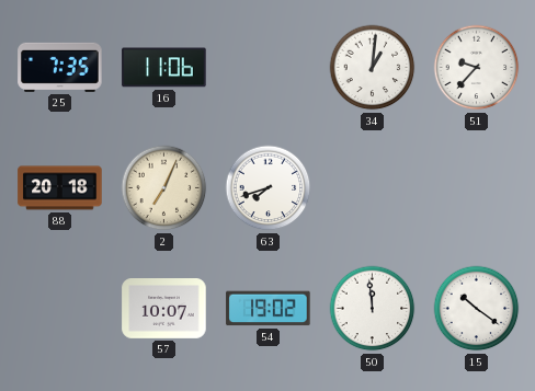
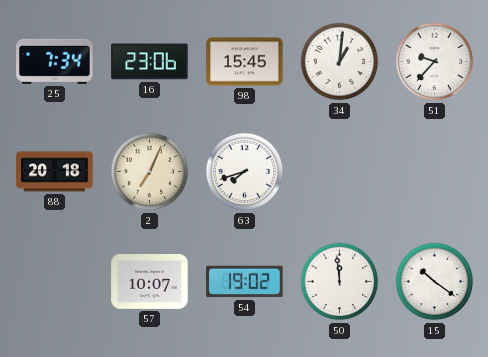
25: 7:35 -> 7:34 (55, 61)
16: 11:06 -> 23:06 (150, 62)
98: none -> 15:45 (245, 62)
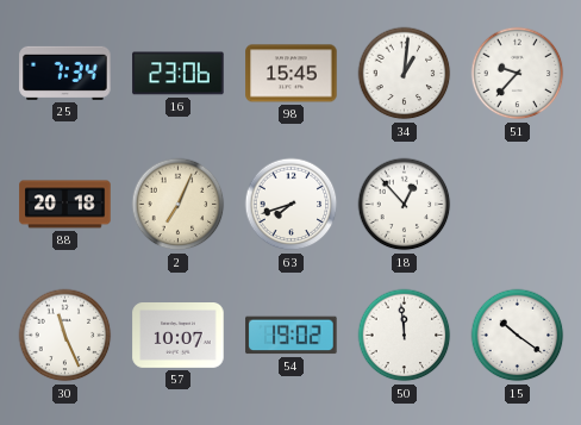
18: none -> 12:53 (405, 205)
30: none -> 11:26 (65, 336)
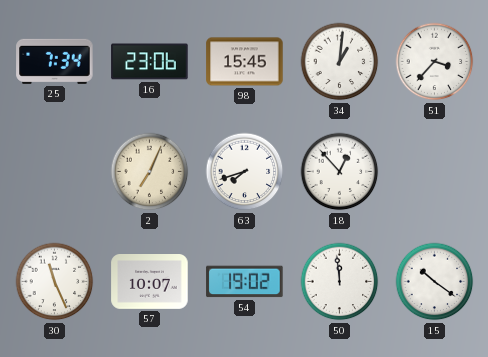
51: 9:37 -> 3:37 (435, 62)
88: 20:18 -> none (65, 205)
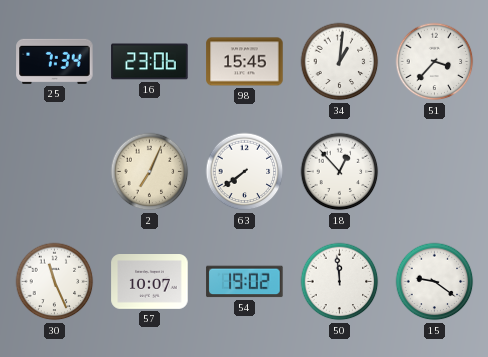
63: 7:42 -> 7:39 (245, 172)
15: 10:21 -> 9:21 (435, 282)
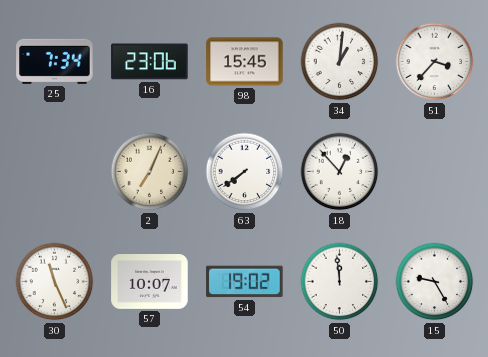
15: 9:21 -> 9:25 (435, 282)
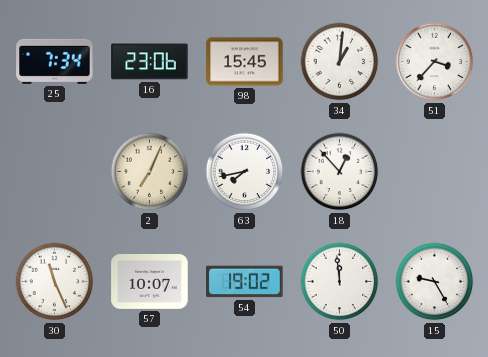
63: 7:39 -> 7:43 (245, 172)
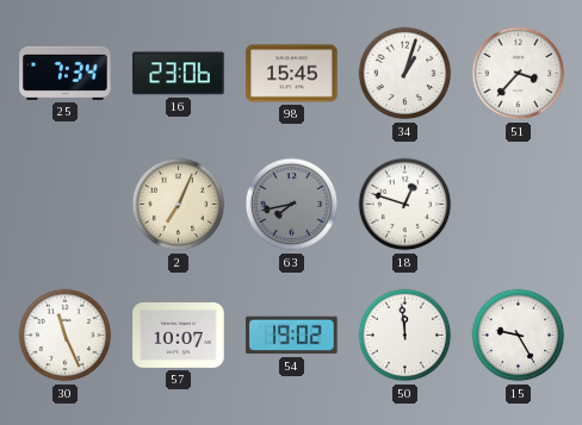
34: 1:01 -> 1:03 (405, 74)
63 dial: white -> grey (292, 205)
18: 12:53 -> 12:48 (405, 205)
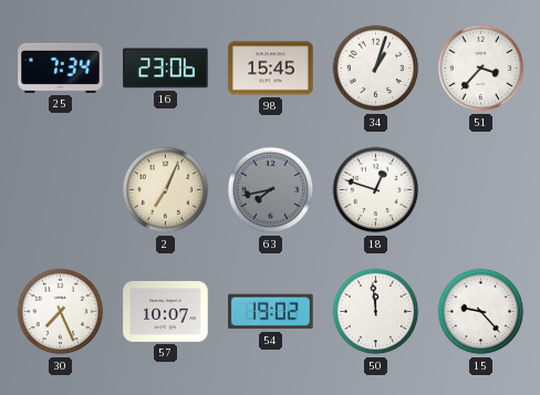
30: 11:26 -> 7:26 (61, 312)
15: 9:25 -> 9:23 (481, 312)
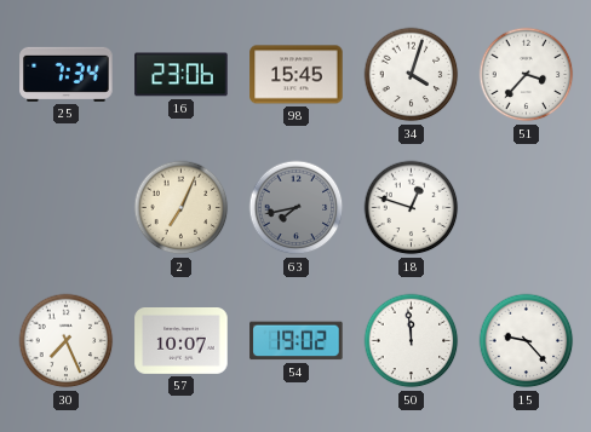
34: 1:03 -> 4:03 (412, 75)
